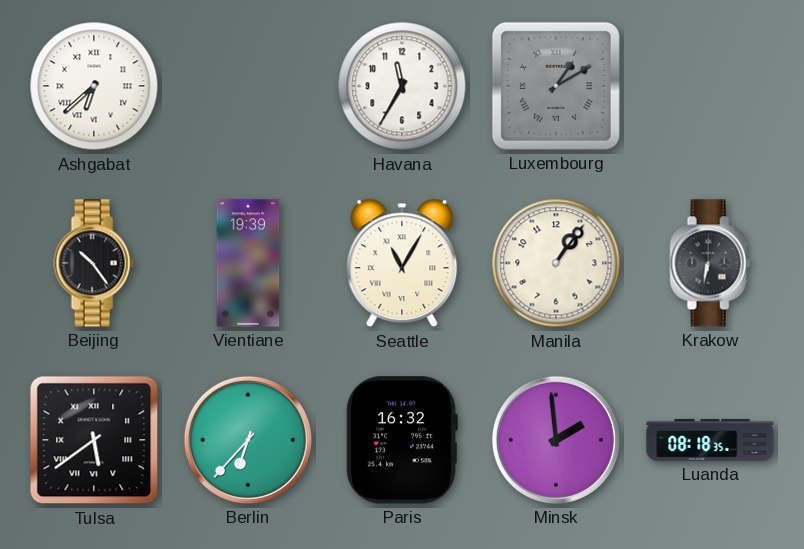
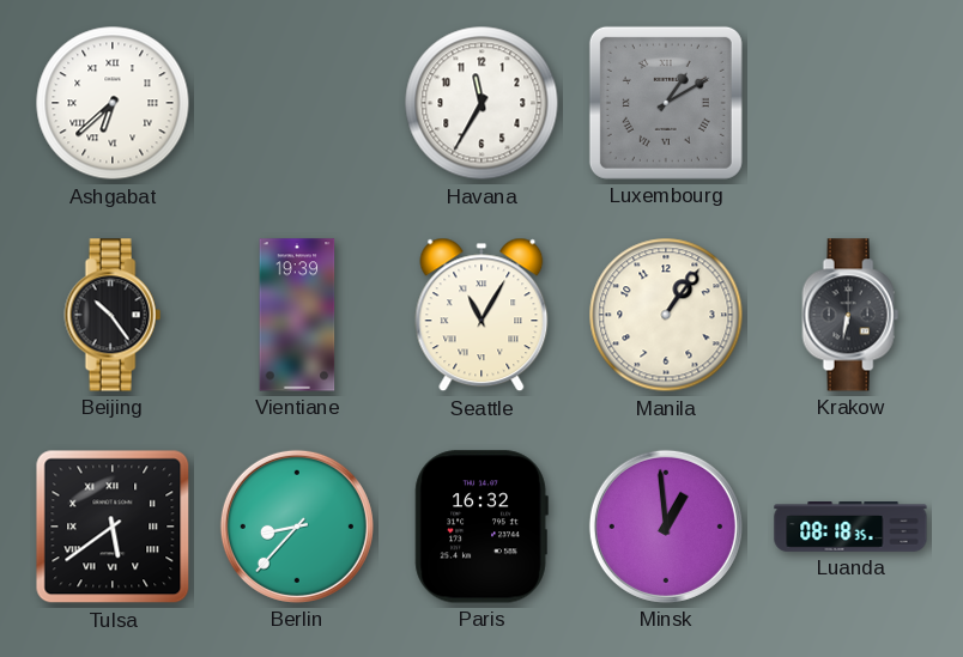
Berlin: 6:37 -> 8:37 (297, 527)
Minsk: 1:59 -> 12:59 (666, 527)
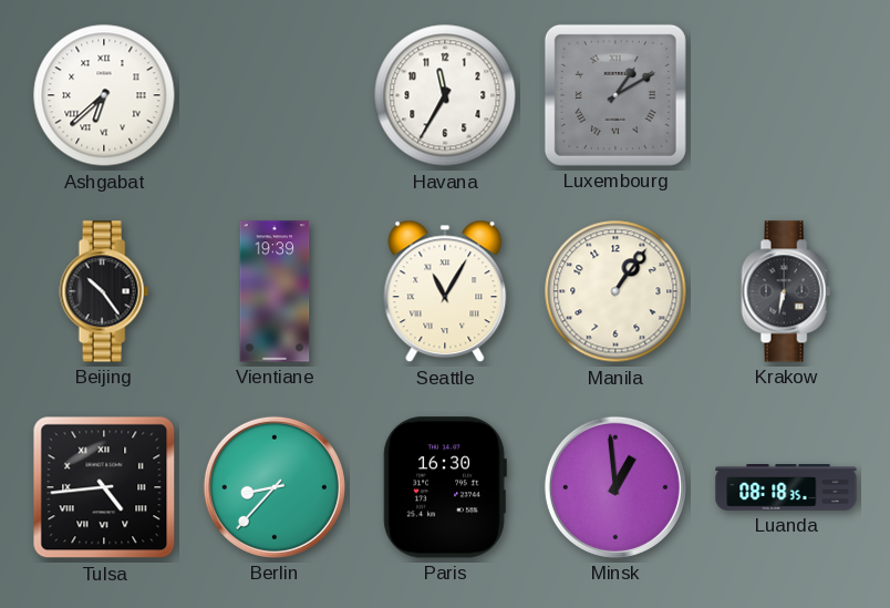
Tulsa: 5:39 -> 4:44 (104, 487)
Paris: 16:32 -> 16:30 (445, 487)
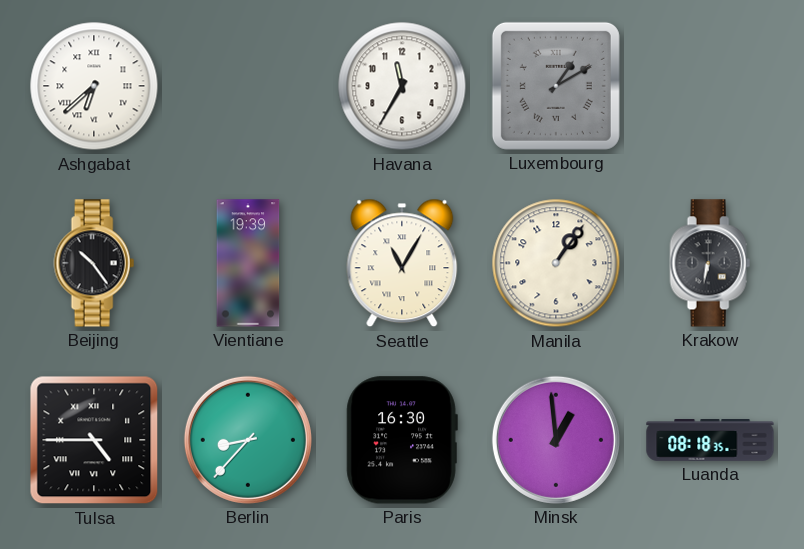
Tulsa: 4:44 -> 4:45 (94, 440)
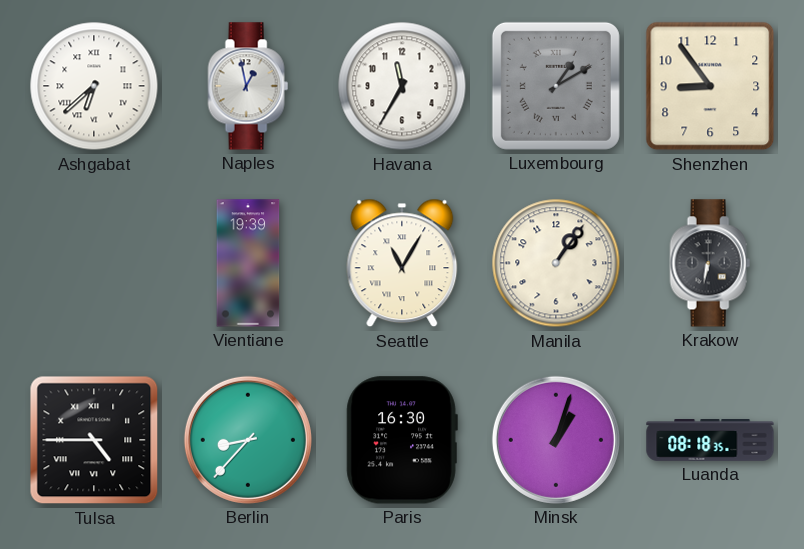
Naples: none -> 12:58 (248, 86)
Shenzhen: none -> 8:54 (710, 86)
Beijing: 10:24 -> none (94, 263)
Minsk: 12:59 -> 1:03 (556, 440)
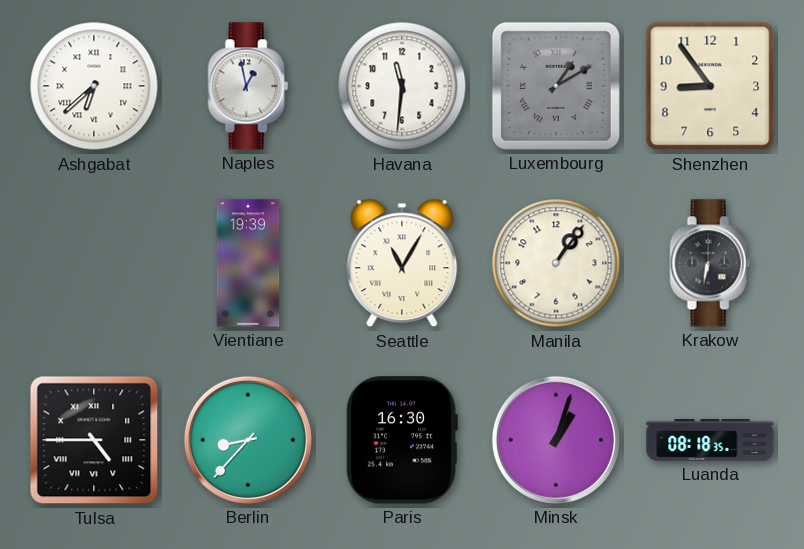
Havana: 11:35 -> 11:31 (402, 86)
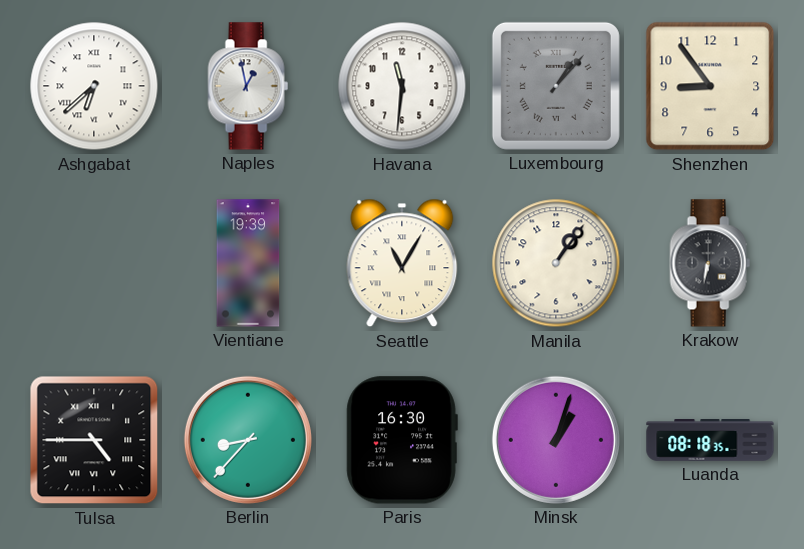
Luxembourg: 1:10 -> 1:07 (556, 86)
